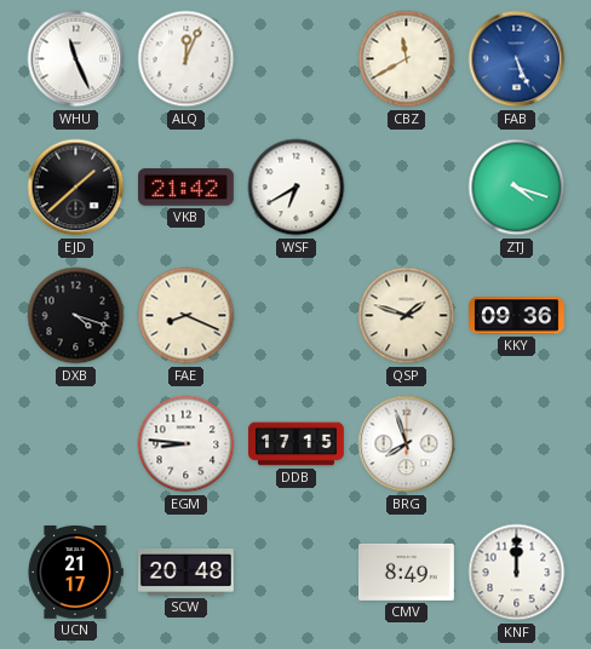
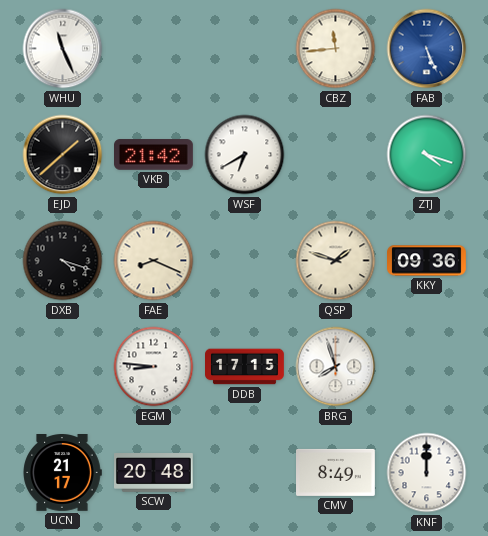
ALQ: 12:04 -> none (187, 59)
CBZ: 11:40 -> 11:44 (336, 49)
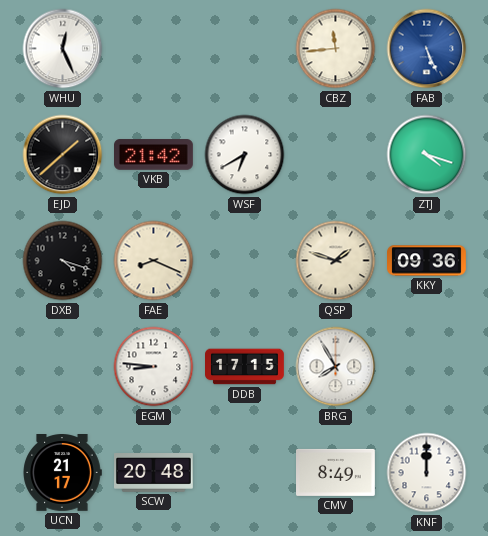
WHU: 11:26 -> 12:26 (63, 49)
BRG: 7:57 -> 7:55 (336, 367)
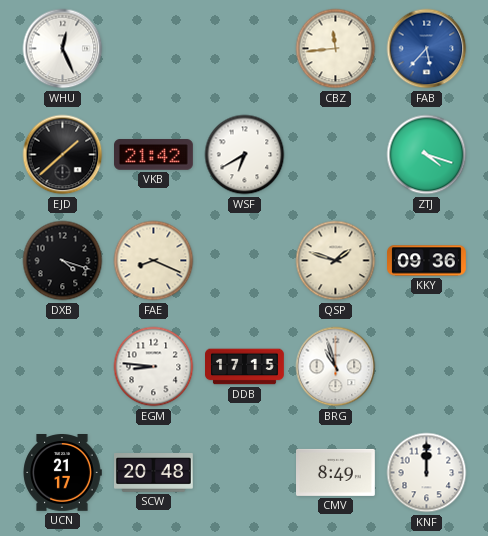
FAB: 5:26 -> 5:37 (427, 49)
BRG: 7:55 -> 10:57 (336, 367)
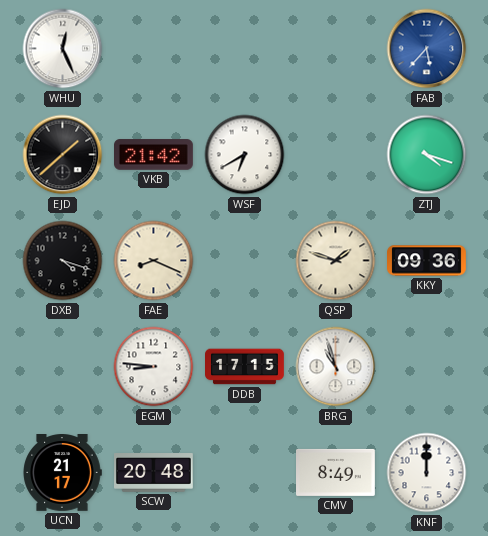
CBZ: 11:44 -> none (336, 49)
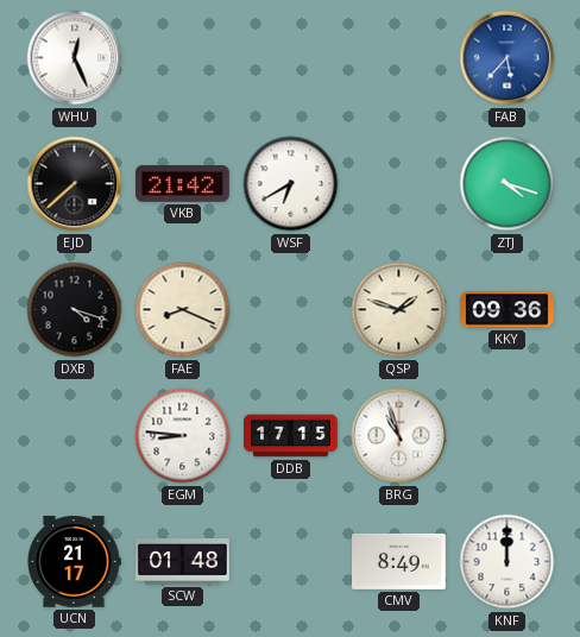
EJD: 1:38 -> 7:38 (75, 184)
SCW: 20:48 -> 01:48 (183, 562)
